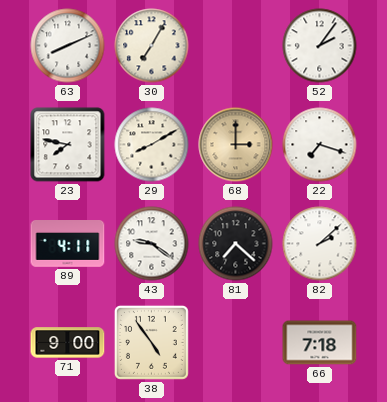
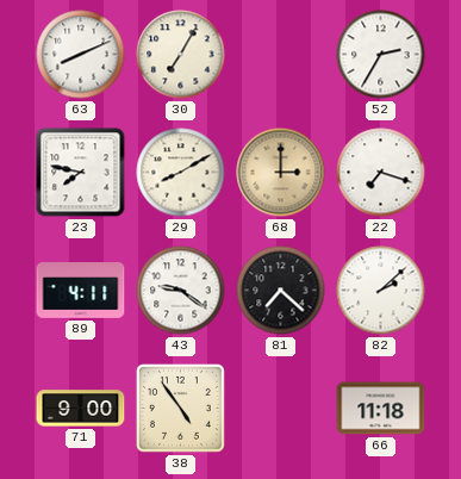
52: 2:06 -> 2:35 (381, 55)
66: 7:18 -> 11:18 (381, 409)
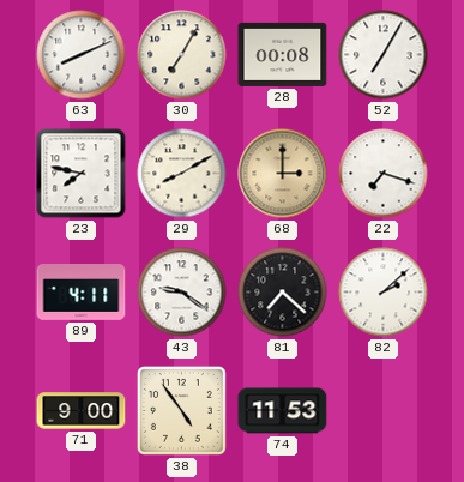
28: none -> 00:08 (283, 54)
52: 2:35 -> 7:05 (384, 55)
74: none -> 11:53 (283, 411)
66: 11:18 -> none (381, 409)
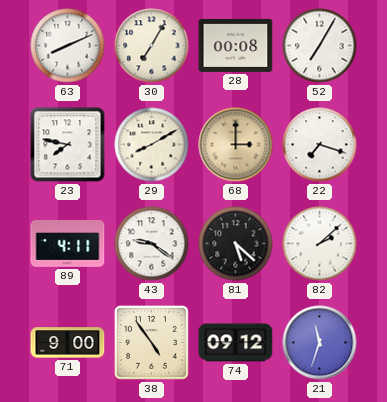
81: 7:22 -> 5:22 (236, 244)
74: 11:53 -> 09:12 (236, 343)
21: none -> 11:33 (320, 343)
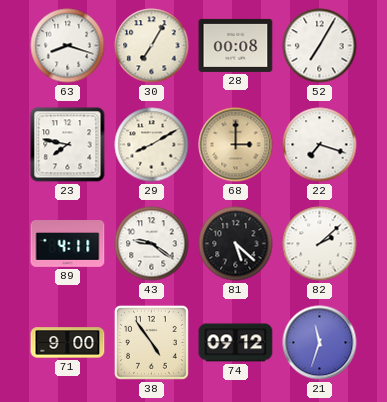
63: 8:11 -> 8:18 (68, 46)
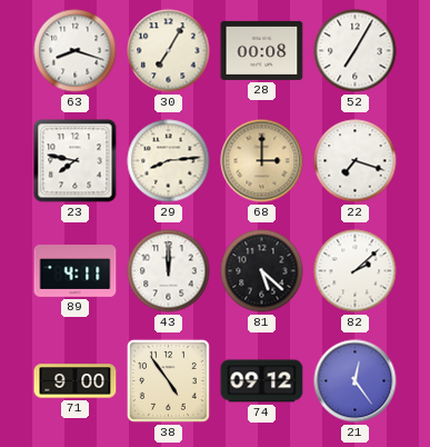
29: 8:10 -> 8:14 (169, 161)
43: 9:21 -> 12:00 (169, 271)
21: 11:33 -> 12:24 (356, 381)
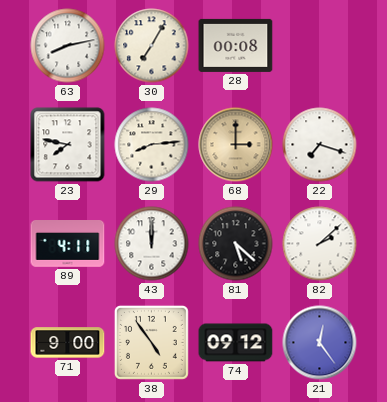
63: 8:18 -> 8:13 (68, 46)
52: 7:05 -> none (356, 51)
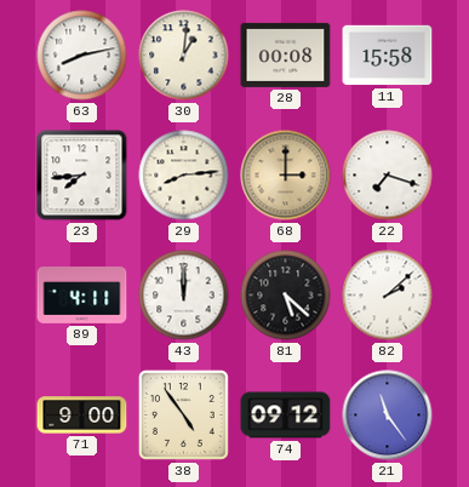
30: 7:05 -> 1:01 (184, 56)
11: none -> 15:58 (388, 56)
23: 7:47 -> 7:44 (82, 176)
21: 12:24 -> 11:24 (388, 416)
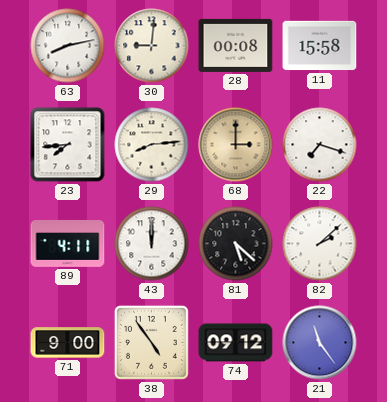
30: 1:01 -> 9:01 (152, 46)
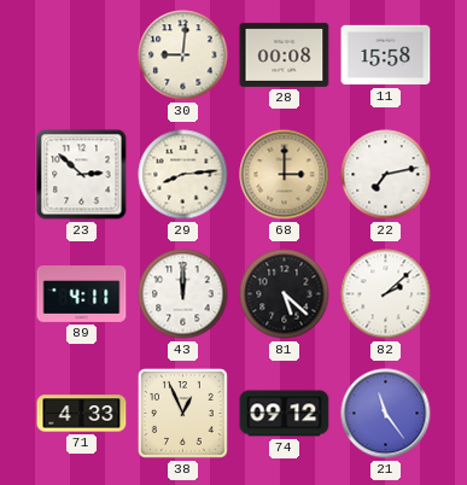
63: 8:13 -> none (68, 46)
23: 7:44 -> 2:52 (82, 175)
22: 7:18 -> 7:13 (386, 175)
71: 9:00 -> 4:33 (82, 414)
38: 4:54 -> 12:56 (182, 413)
